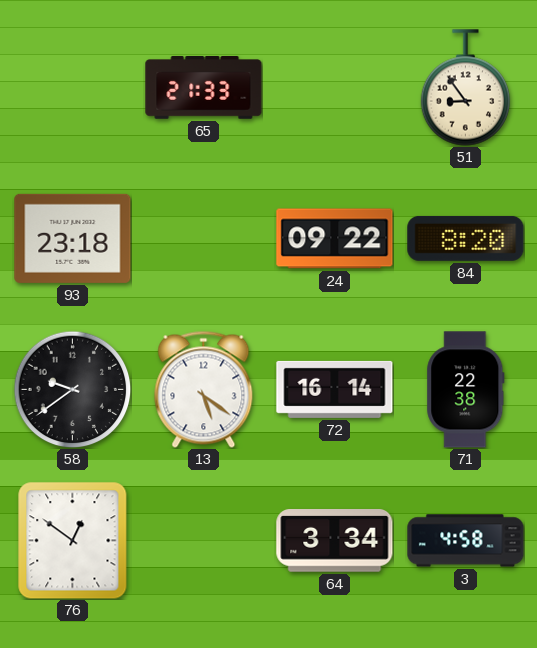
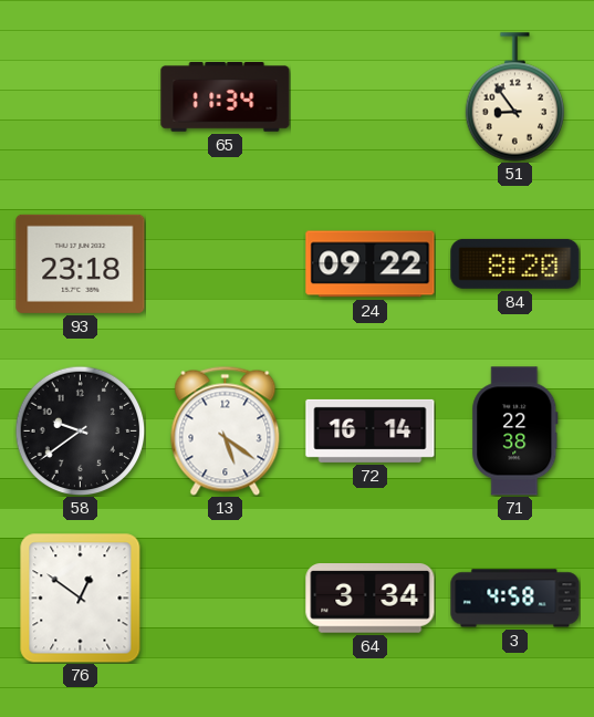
65: 21:33 -> 11:34 (226, 97)
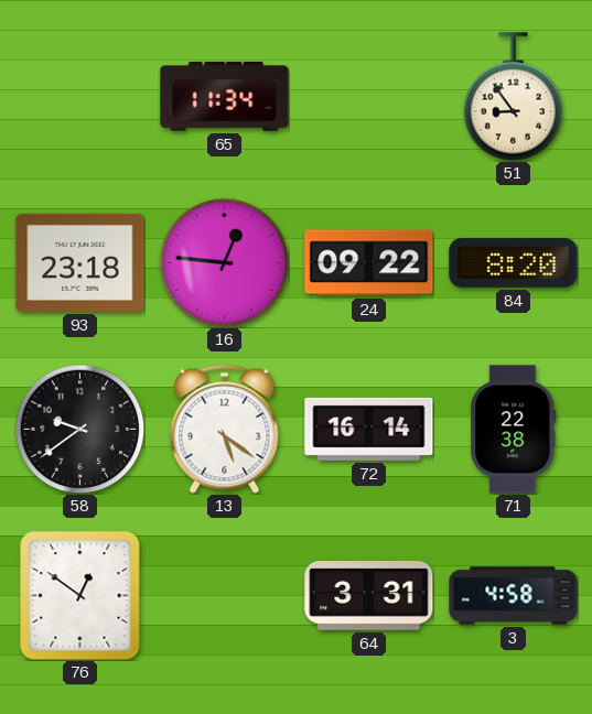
16: none -> 12:46 (224, 262)
64: 3:34 -> 3:31 (369, 596)
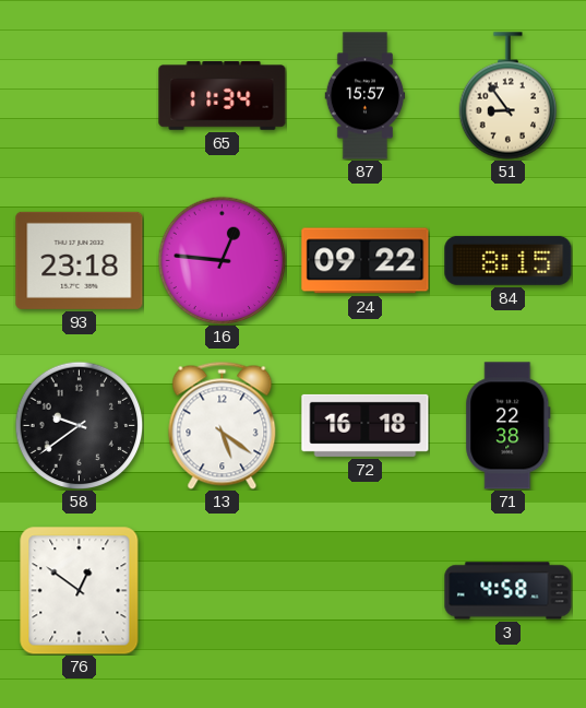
87: none -> 15:57 (366, 96)
84: 8:20 -> 8:15 (509, 260)
72: 16:14 -> 16:18 (366, 425)
64: 3:31 -> none (369, 596)
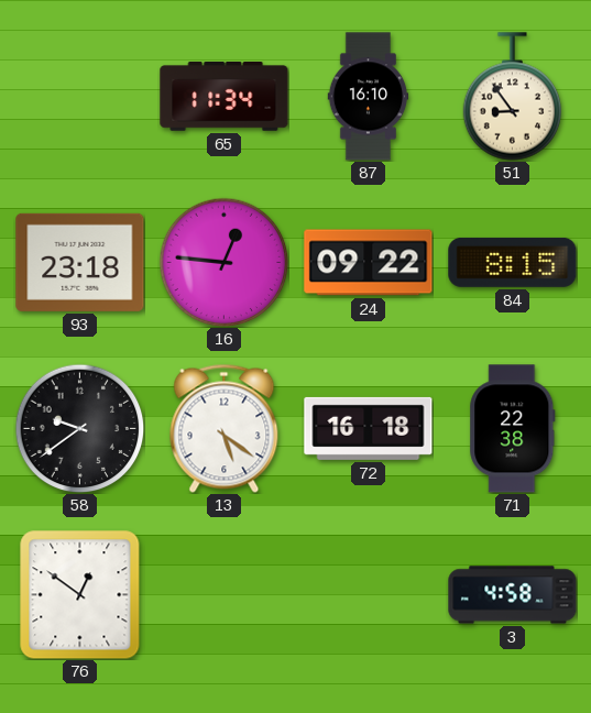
87: 15:57 -> 16:10 (369, 97)
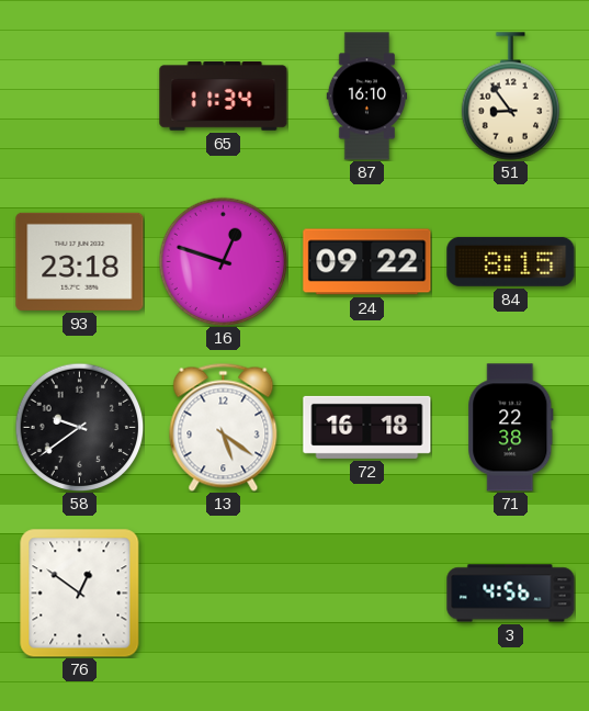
16: 12:46 -> 12:48 (223, 261)
3: 4:58 -> 4:56 (511, 594)
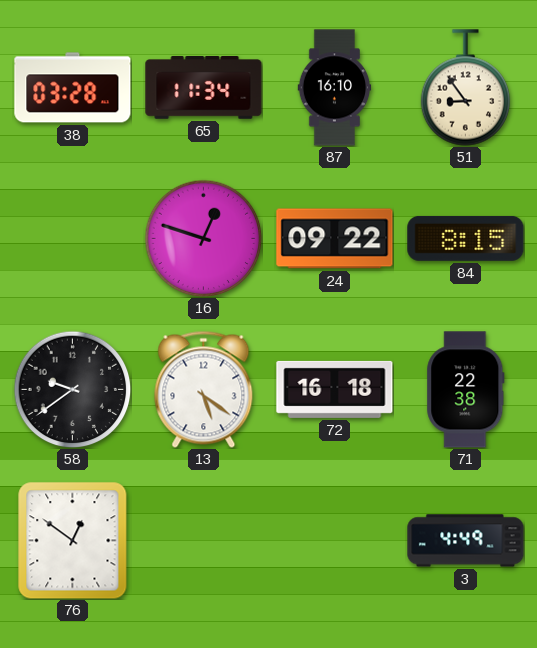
38: none -> 03:28 (73, 88)
93: 23:18 -> none (80, 261)
3: 4:56 -> 4:49 (466, 541)
